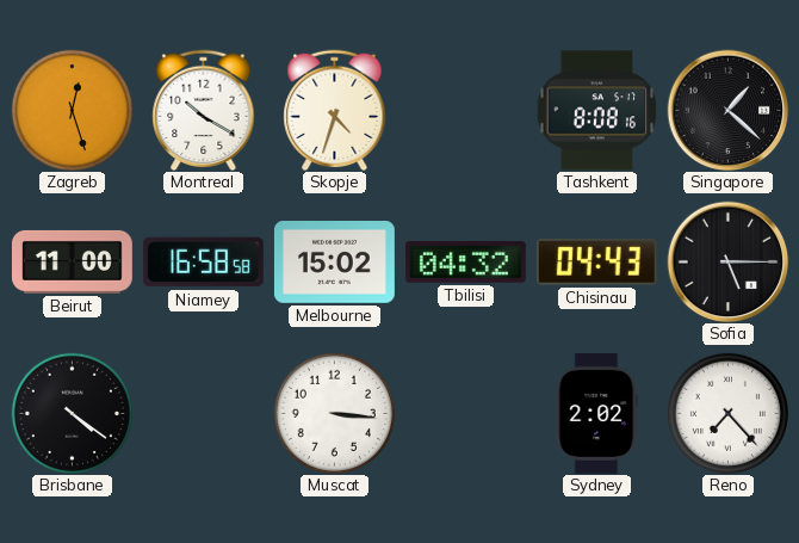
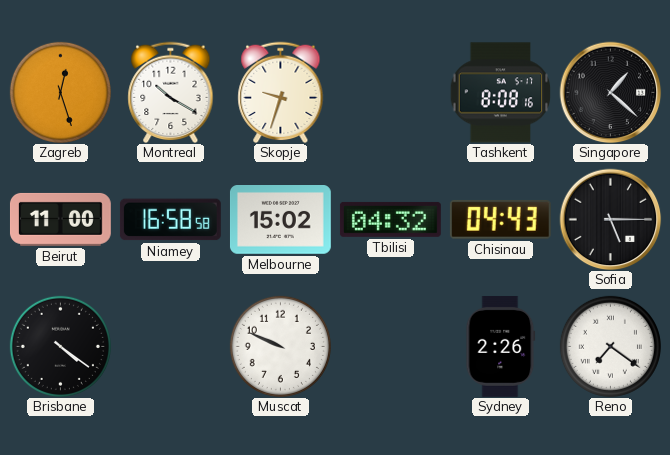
Skopje: 4:33 -> 9:33 (281, 92)
Muscat: 3:16 -> 9:49 (280, 346)
Sydney: 2:02 -> 2:26 (501, 346)
Reno: 7:23 -> 7:21 (610, 346)
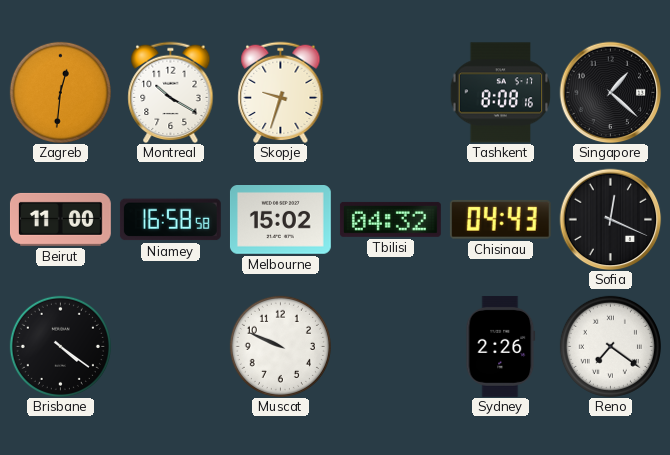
Zagreb: 12:27 -> 12:31 (60, 92)
Sofia: 5:15 -> 12:19 (610, 219)
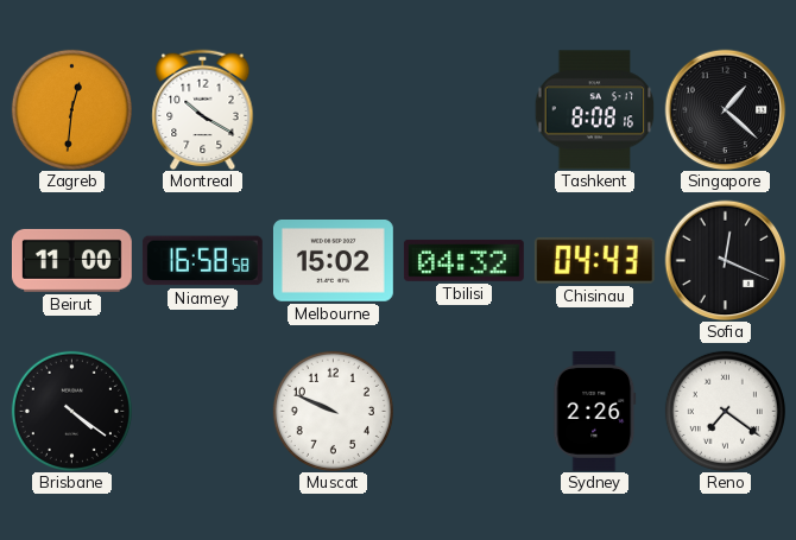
Skopje: 9:33 -> none (281, 92)
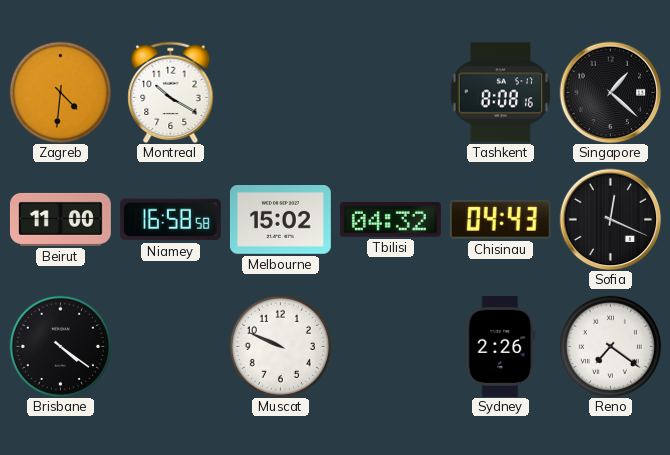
Zagreb: 12:31 -> 4:31 (60, 92)
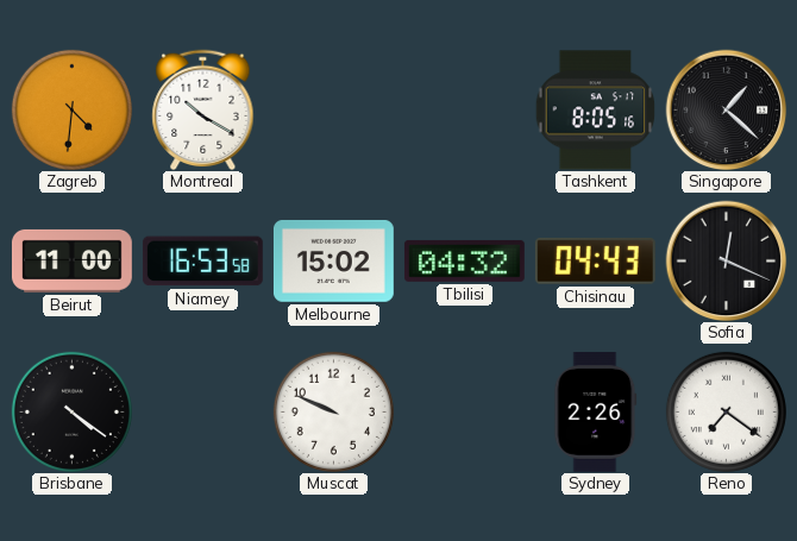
Tashkent: 8:08 -> 8:05 (595, 111)
Niamey: 16:58 -> 16:53 (202, 262)
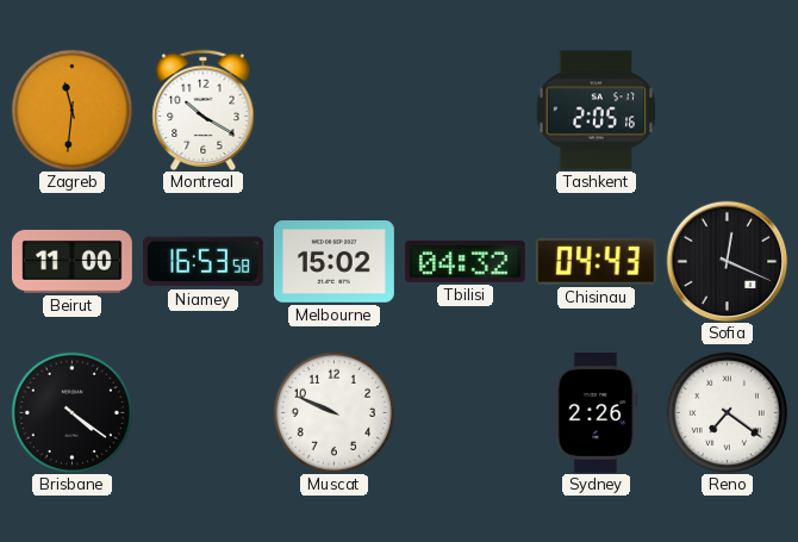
Zagreb: 4:31 -> 11:31 (71, 110)
Tashkent: 8:05 -> 2:05 (596, 111)
Singapore: 1:22 -> none (726, 109)
